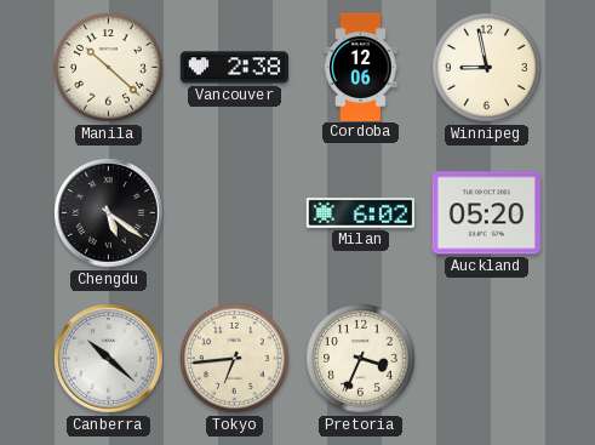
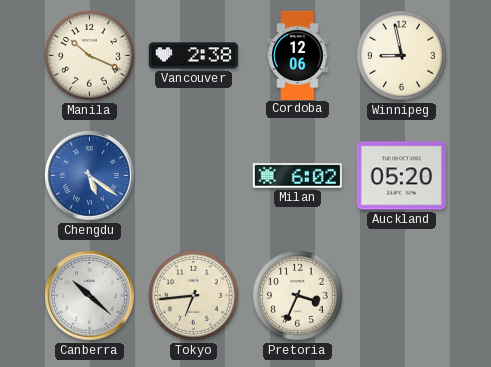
Manila: 10:22 -> 10:19 (90, 56)
Chengdu dial: black -> blue (90, 176)
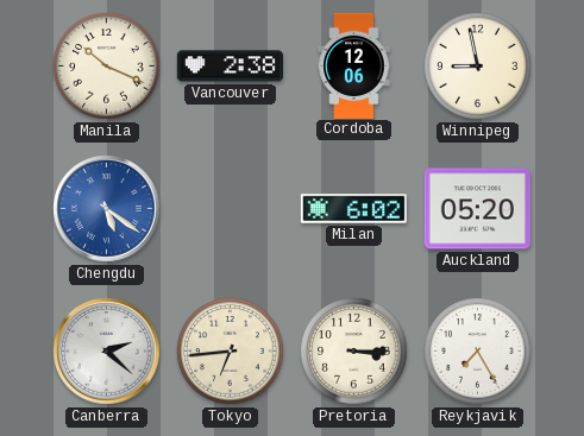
Canberra: 10:22 -> 2:22 (107, 352)
Pretoria: 3:34 -> 3:15 (354, 352)
Reykjavik: none -> 7:25 (478, 352)
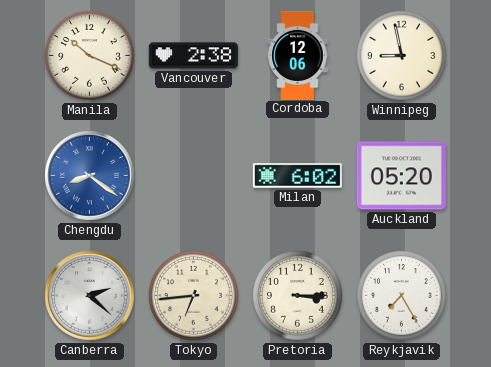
Chengdu: 5:21 -> 8:21 (90, 176)
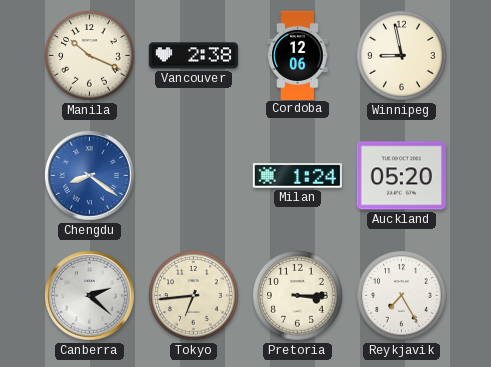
Milan: 6:02 -> 1:24 (297, 176)
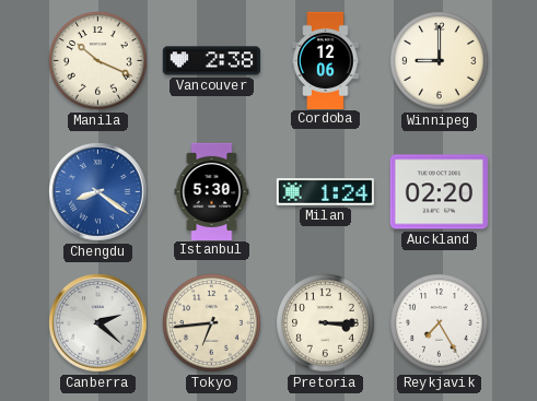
Winnipeg: 8:58 -> 9:00 (440, 61)
Istanbul: none -> 5:30 (212, 191)
Auckland: 05:20 -> 02:20 (439, 192)
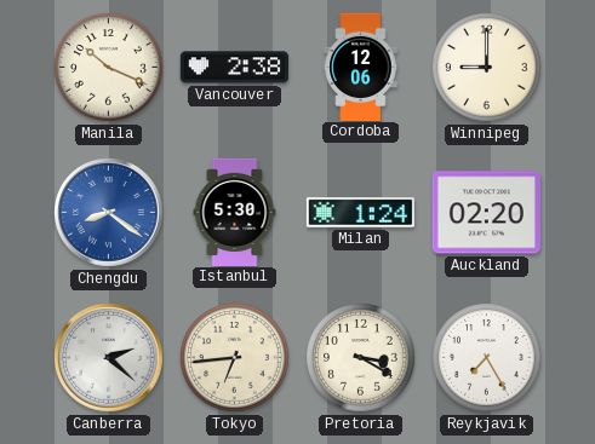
Pretoria: 3:15 -> 3:20 (361, 358)
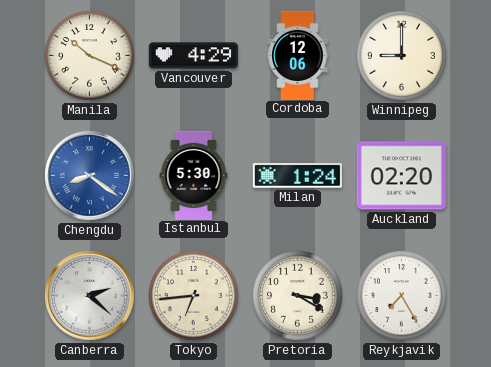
Vancouver: 2:38 -> 4:29 (193, 56)
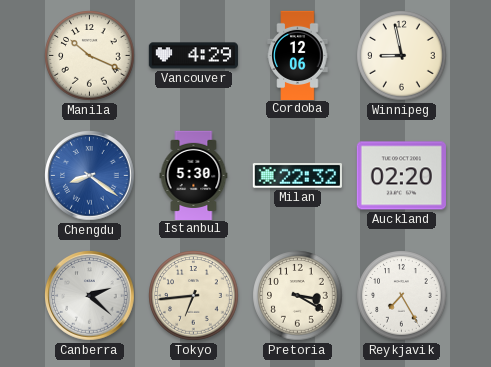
Winnipeg: 9:00 -> 8:58 (402, 56)
Milan: 1:24 -> 22:32 (297, 176)
